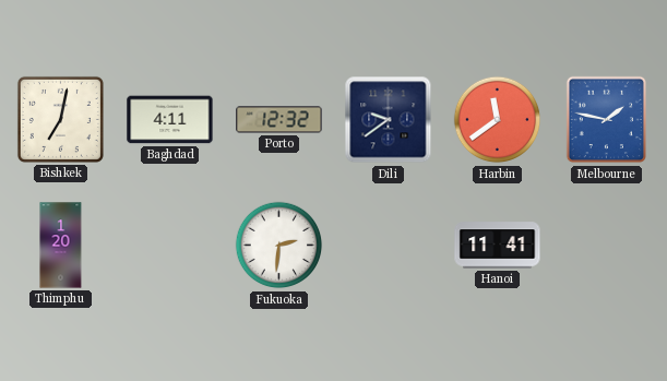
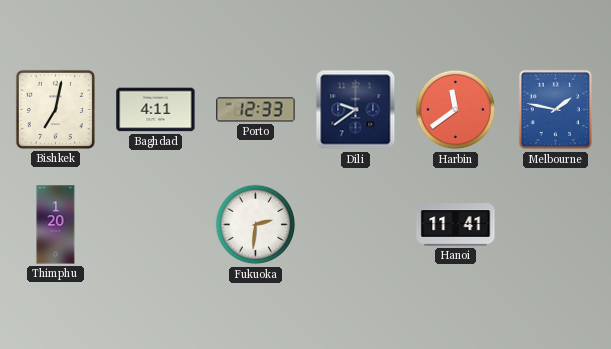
Porto: 12:32 -> 12:33 (256, 110)
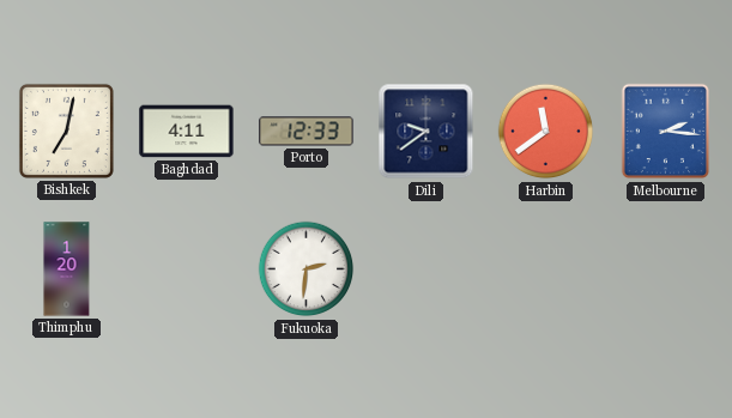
Melbourne: 1:47 -> 2:16 (665, 132)
Hanoi: 11:41 -> none (456, 225)
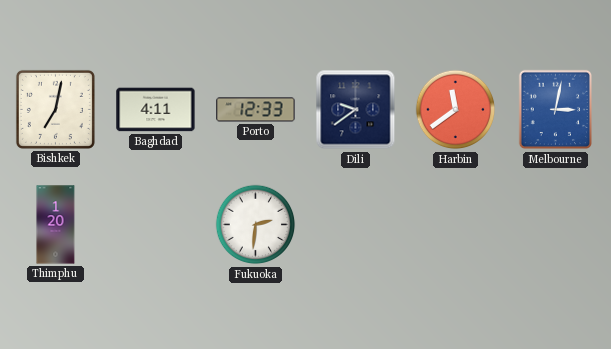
Melbourne: 2:16 -> 3:02 (555, 110)
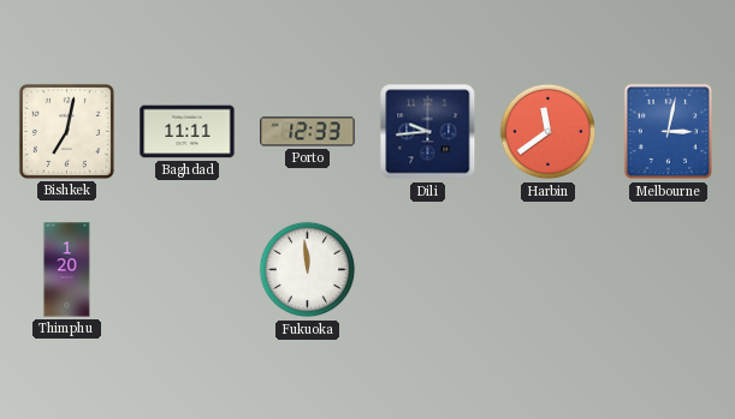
Baghdad: 4:11 -> 11:11 (188, 132)
Dili: 9:39 -> 9:44 (428, 132)
Fukuoka: 2:31 -> 11:59 (308, 270)
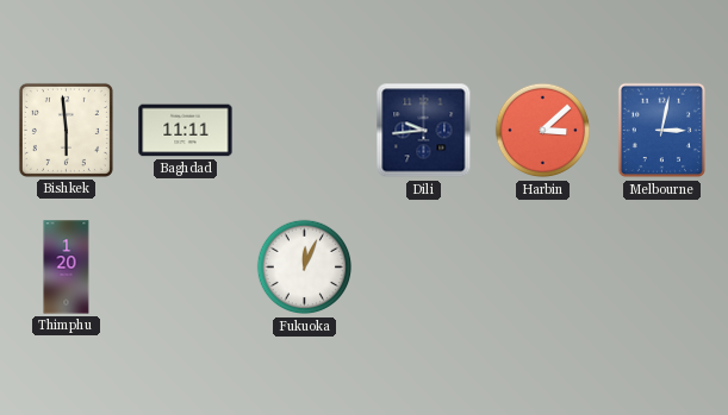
Bishkek: 7:02 -> 5:59 (66, 130)
Porto: 12:33 -> none (308, 132)
Harbin: 11:39 -> 3:08 (543, 131)
Fukuoka: 11:59 -> 12:04 (305, 268)
